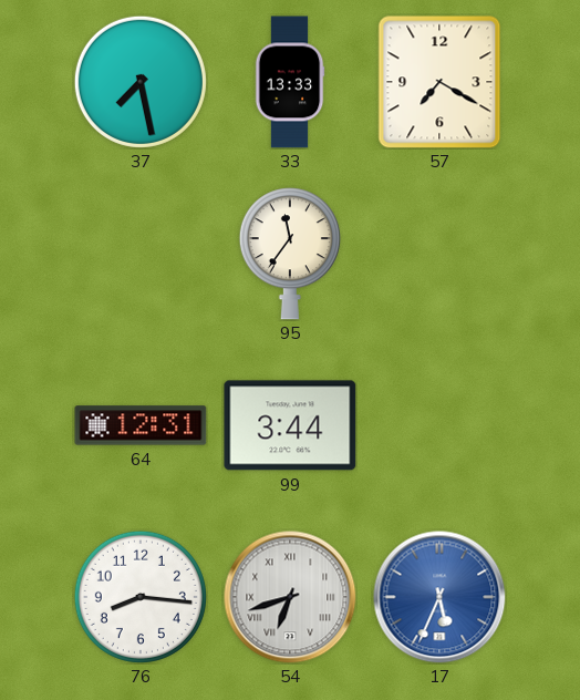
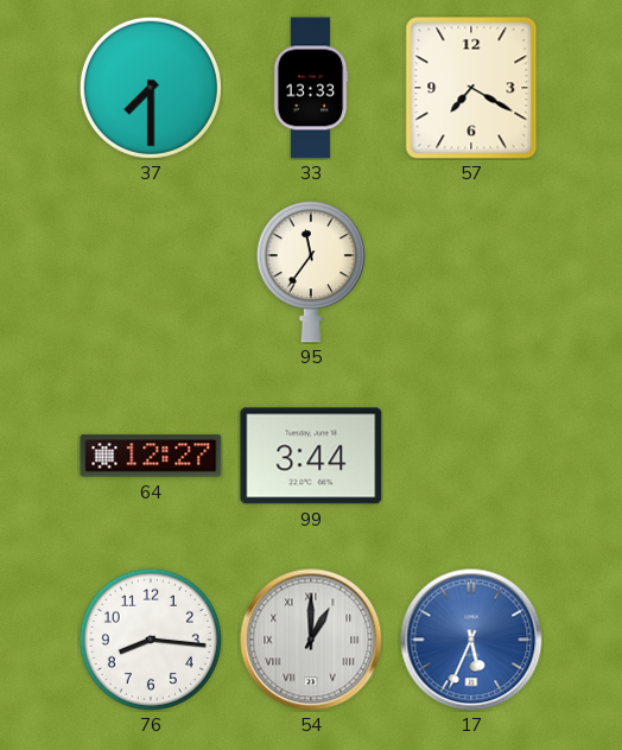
37: 7:28 -> 7:30 (151, 88)
64: 12:31 -> 12:27 (151, 456)
54: 6:42 -> 1:00 (311, 640)
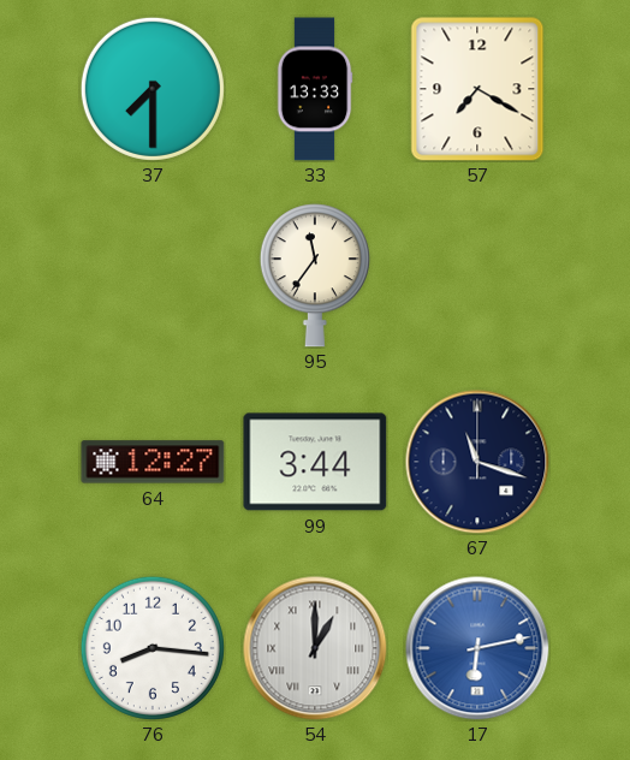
67: none -> 11:18 (477, 462)
17: 5:34 -> 6:13 (477, 648)
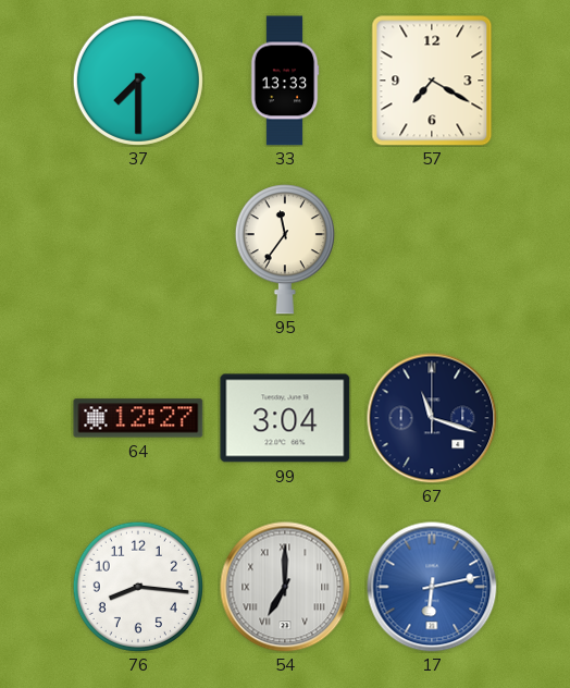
99: 3:44 -> 3:04 (285, 418)
54: 1:00 -> 7:00 (285, 587)
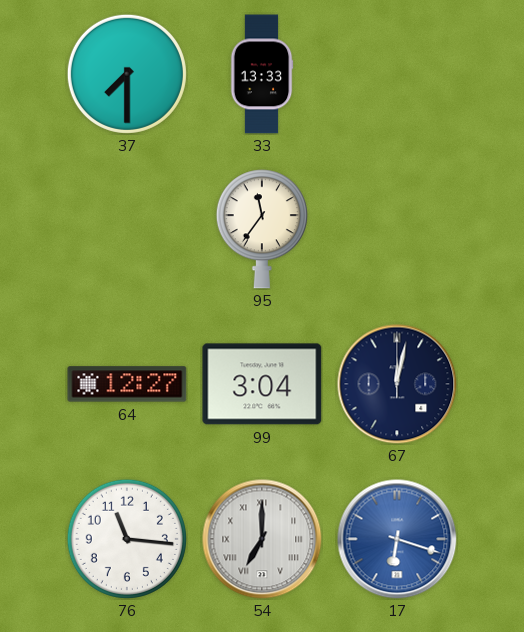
57: 7:20 -> none (432, 81)
67: 11:18 -> 12:02 (397, 384)
76: 8:16 -> 11:16 (127, 539)
17: 6:13 -> 6:18 (397, 539)
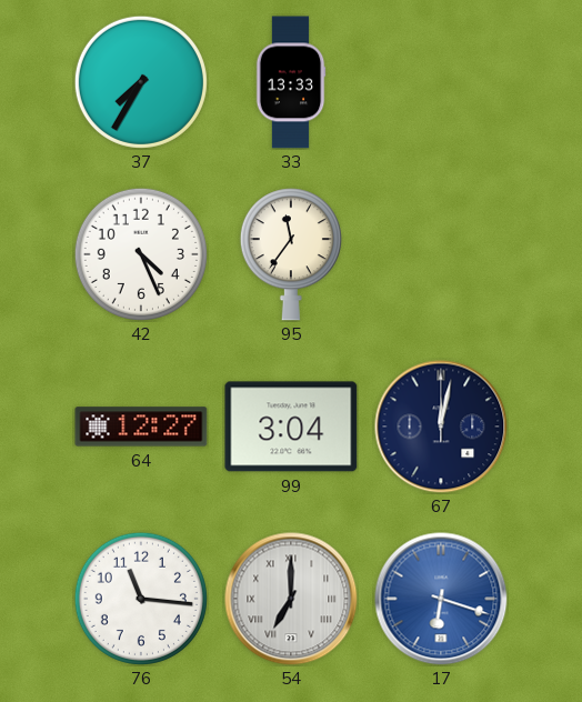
37: 7:30 -> 7:35 (141, 82)
42: none -> 4:26 (141, 254)
